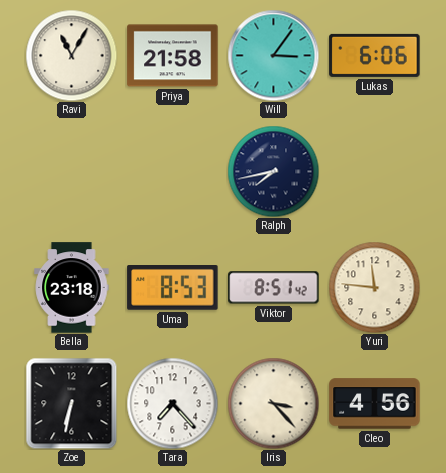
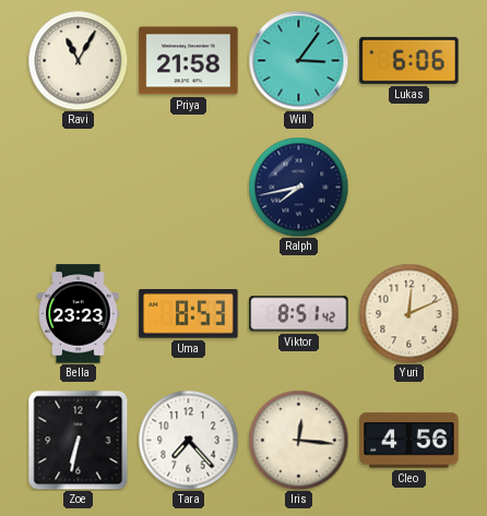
Bella: 23:18 -> 23:23 (79, 314)
Yuri: 11:46 -> 12:11 (408, 313)
Iris: 3:23 -> 12:16 (298, 440)
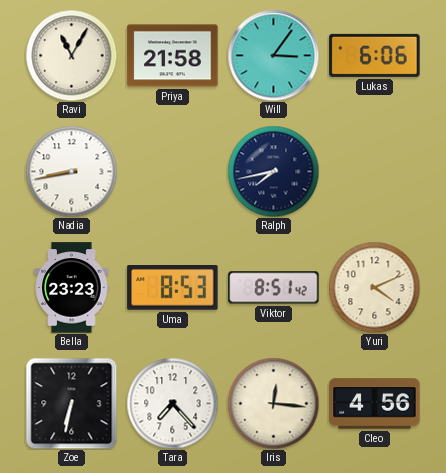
Nadia: none -> 8:43 (71, 171)
Yuri: 12:11 -> 4:11 (374, 287)
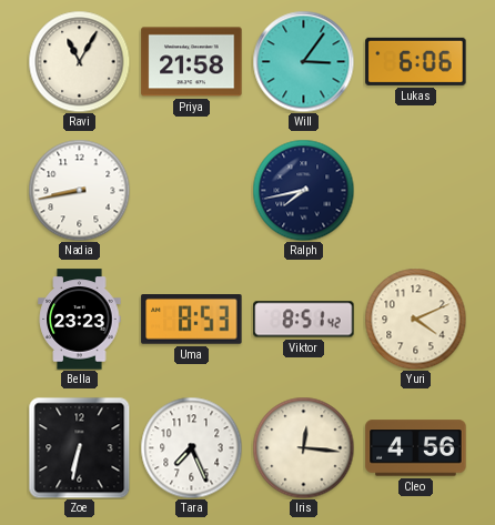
Tara: 7:23 -> 7:26 (191, 447)
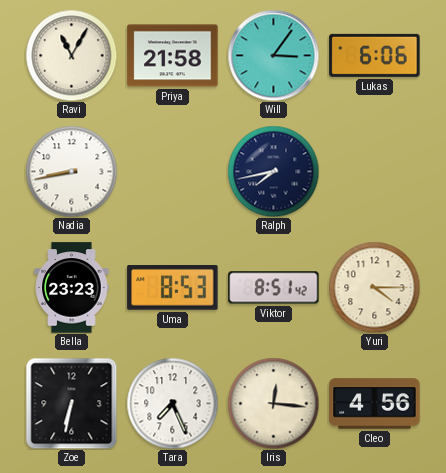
Yuri: 4:11 -> 4:15 (374, 287)
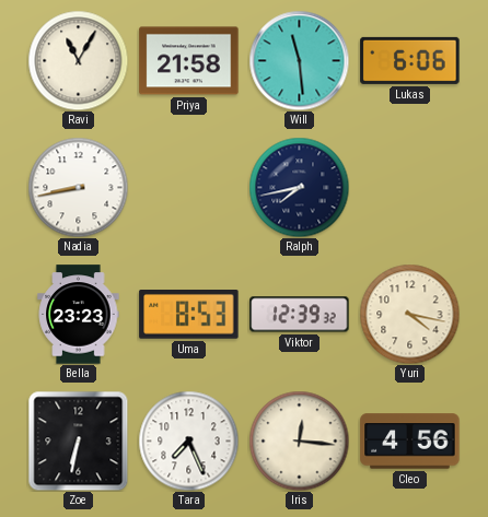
Will: 3:06 -> 11:29 (299, 60)
Viktor: 8:51 -> 12:39 (300, 315)
Yuri: 4:15 -> 4:17 (409, 314)
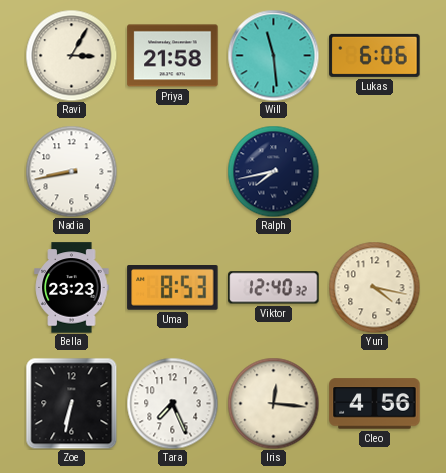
Ravi: 11:05 -> 3:05 (71, 55)
Viktor: 12:39 -> 12:40 (274, 288)
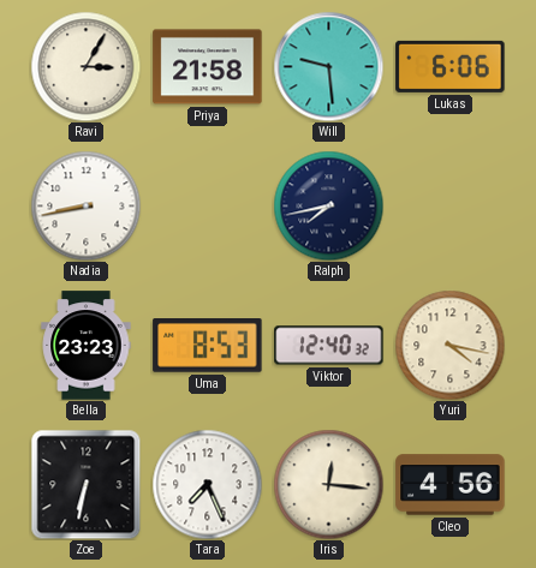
Will: 11:29 -> 9:29 (328, 66)
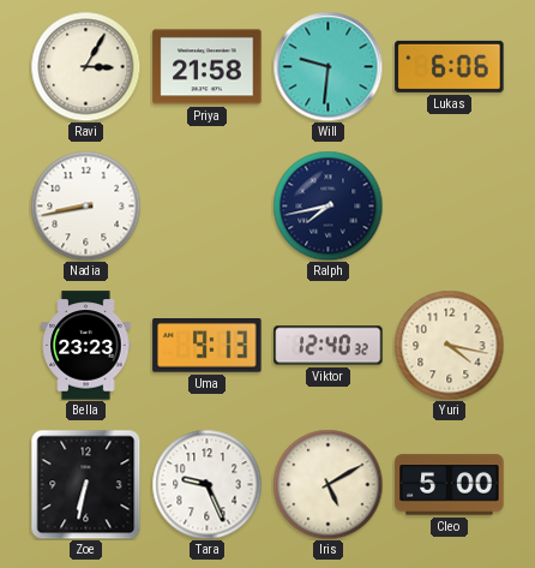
Will: 9:29 -> 9:31 (327, 66)
Uma: 8:53 -> 9:13 (208, 346)
Tara: 7:26 -> 9:26 (206, 484)
Iris: 12:16 -> 5:10 (327, 484)
Cleo: 4:56 -> 5:00 (450, 485)
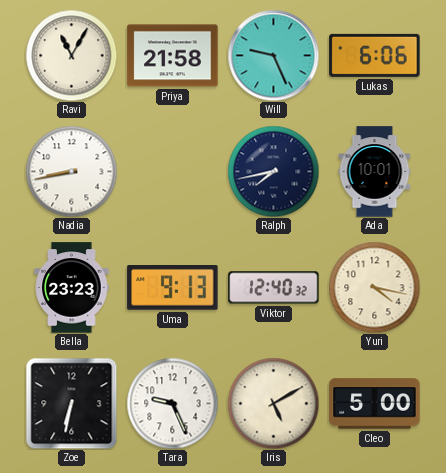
Ravi: 3:05 -> 11:05 (71, 55)
Will: 9:31 -> 9:26 (273, 55)
Ada: none -> 10:01 (375, 172)
